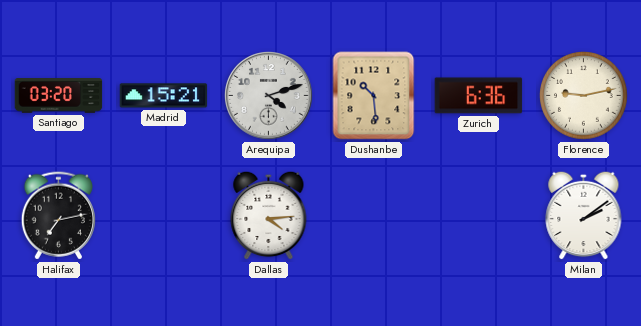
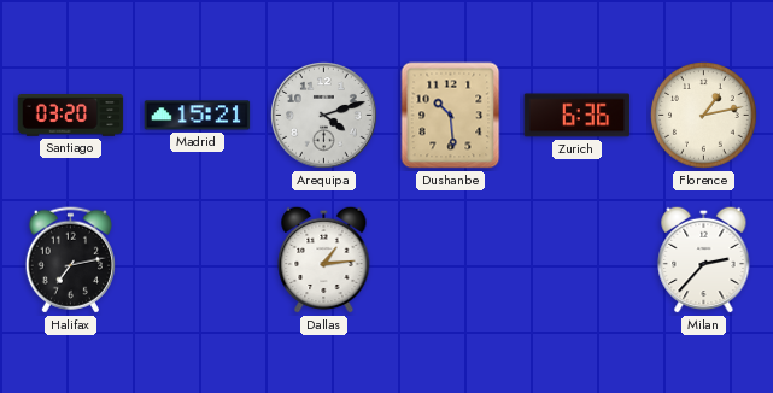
Florence: 9:13 -> 1:13 (704, 116)
Dallas: 4:14 -> 1:14 (324, 259)
Milan: 2:09 -> 2:37 (704, 259)
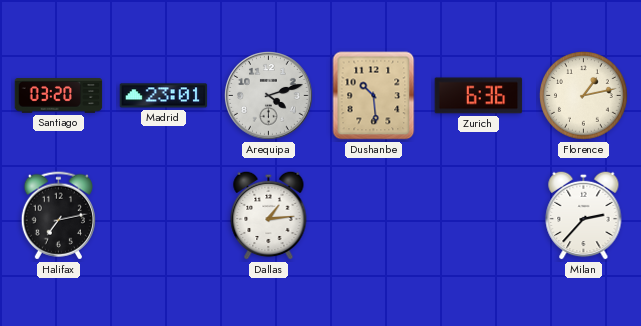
Madrid: 15:21 -> 23:01 (164, 96)
